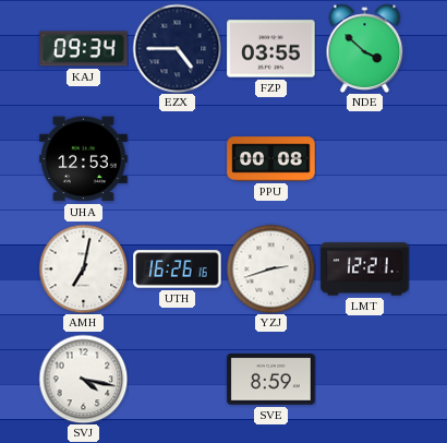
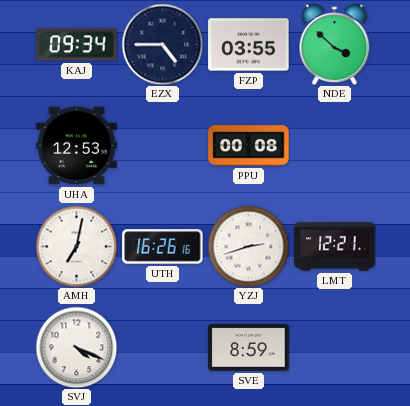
SVJ: 4:17 -> 4:19 (76, 347)
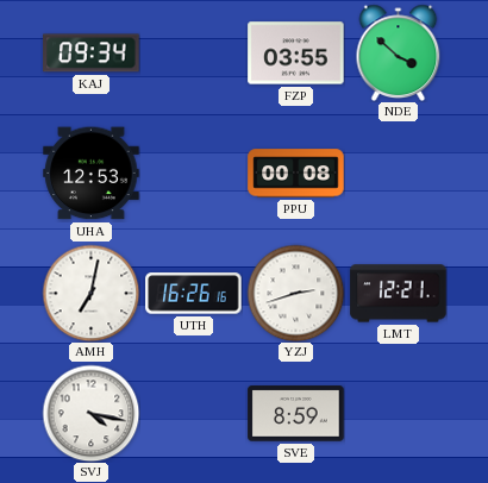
EZX: 4:45 -> none (162, 44)
SVJ: 4:19 -> 4:17 (90, 413)
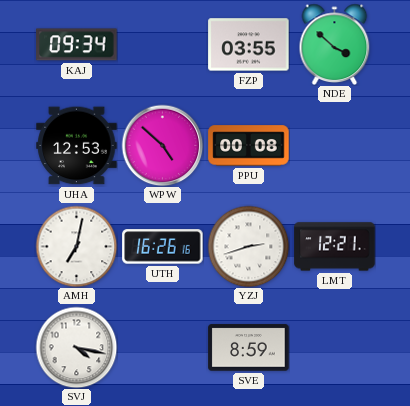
WPW: none -> 4:52 (162, 145)
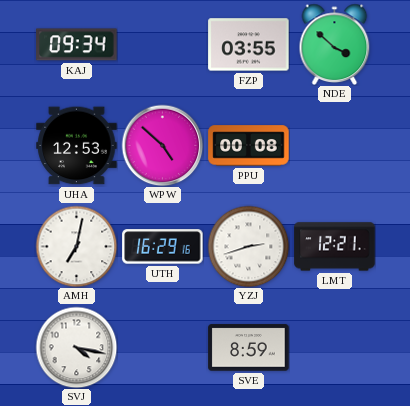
UTH: 16:26 -> 16:29 (163, 247)
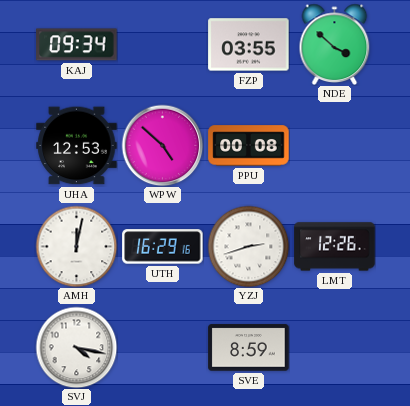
AMH: 7:02 -> 12:02 (76, 246)
LMT: 12:21 -> 12:26 (335, 247)
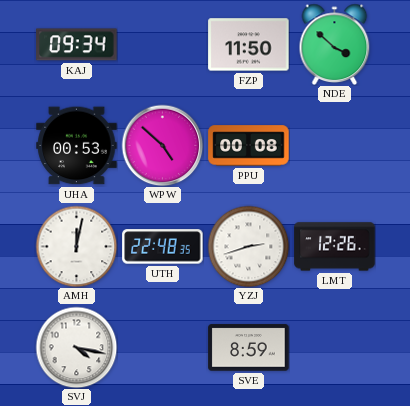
FZP: 03:55 -> 11:50 (249, 45)
UHA: 12:53 -> 00:53 (77, 146)
UTH: 16:29 -> 22:48 (163, 247)
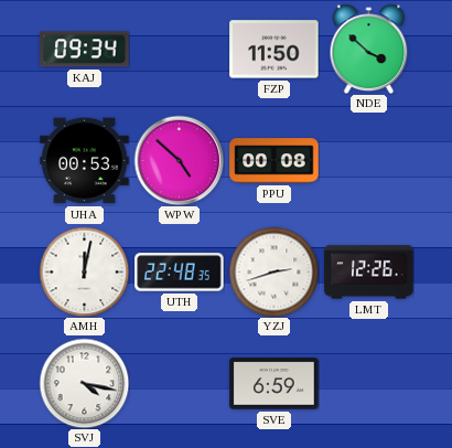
SVE: 8:59 -> 6:59 (275, 384)
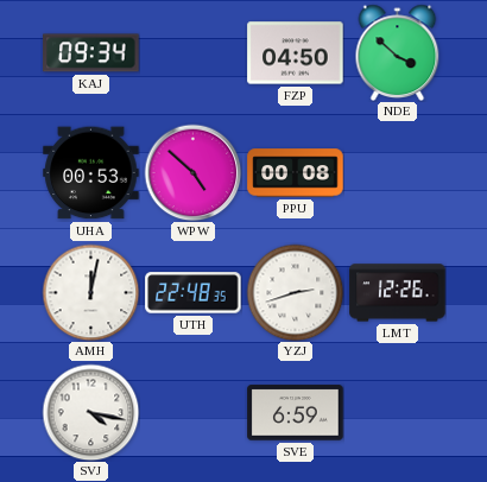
FZP: 11:50 -> 04:50 (296, 53)
